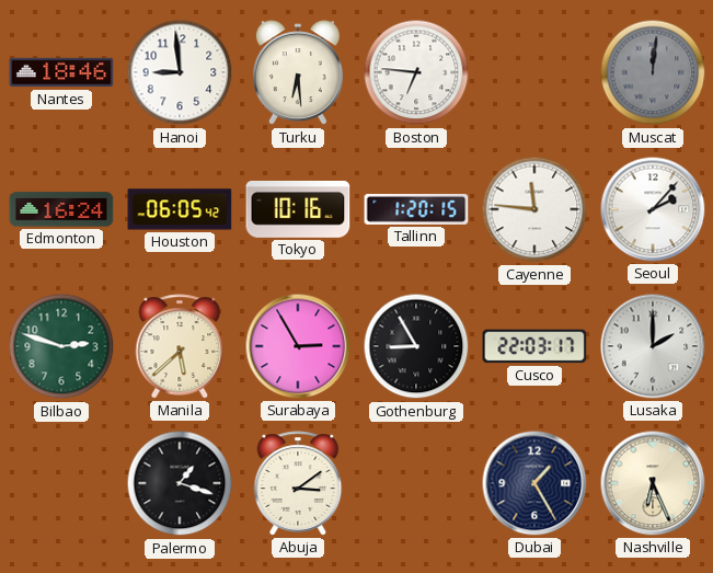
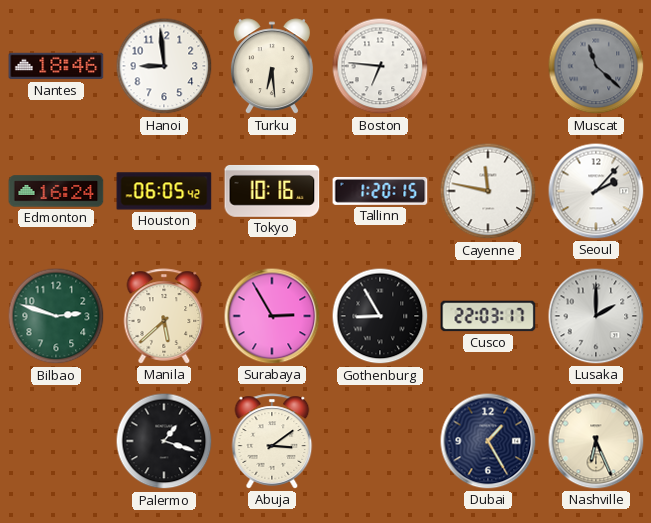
Muscat: 12:01 -> 11:22 (596, 66)
Cayenne: 11:46 -> 11:47 (488, 191)
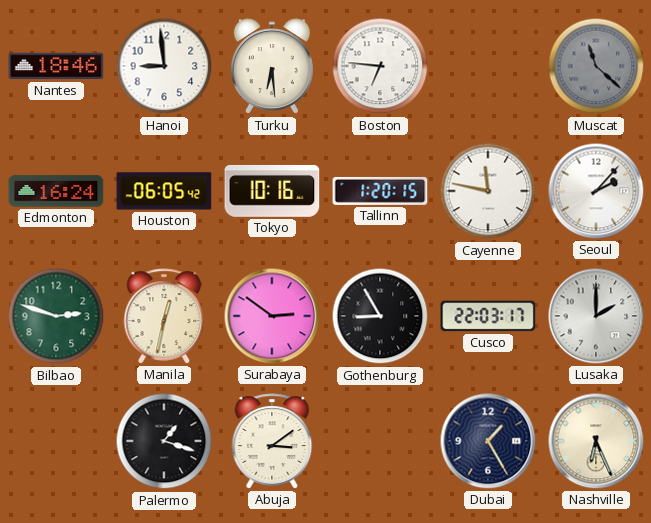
Manila: 5:38 -> 12:32 (164, 316)
Surabaya: 2:55 -> 2:51 (272, 316)
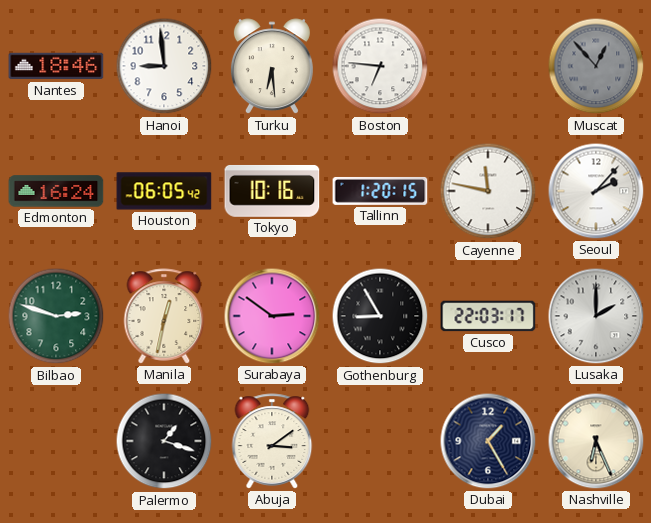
Muscat: 11:22 -> 12:53 (596, 66)
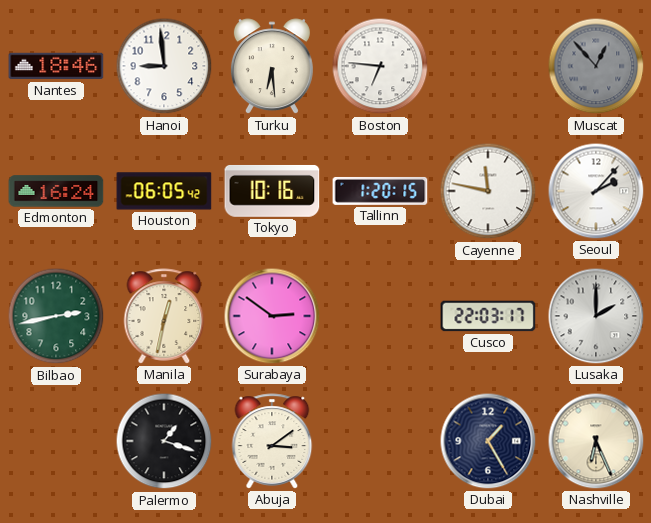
Bilbao: 2:48 -> 2:43 (56, 316)
Gothenburg: 8:55 -> none (380, 316)
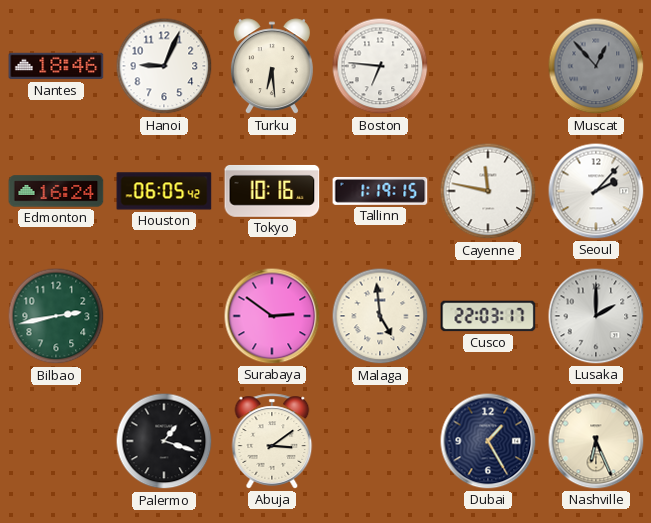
Hanoi: 8:59 -> 9:04 (164, 66)
Tallinn: 1:20 -> 1:19 (380, 191)
Manila: 12:32 -> none (164, 316)
Malaga: none -> 4:59 (380, 316)
